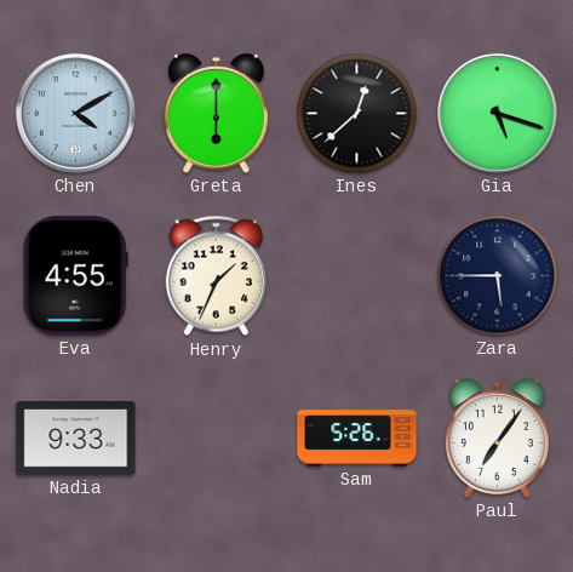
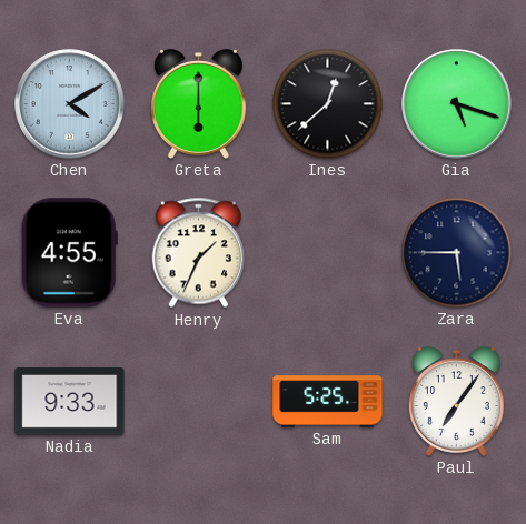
Sam: 5:26 -> 5:25 (328, 402)
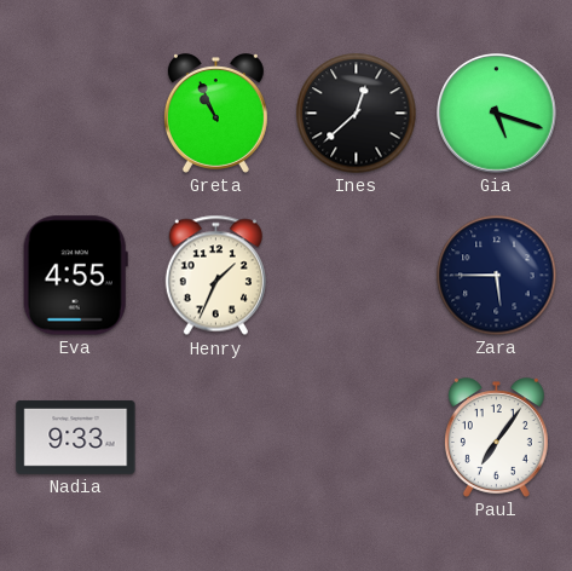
Chen: 4:10 -> none (70, 104)
Greta: 6:00 -> 10:56 (215, 114)
Sam: 5:25 -> none (328, 402)
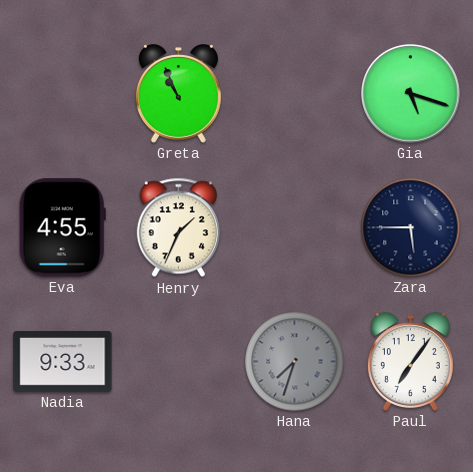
Ines: 12:38 -> none (357, 114)
Hana: none -> 7:33 (295, 362)
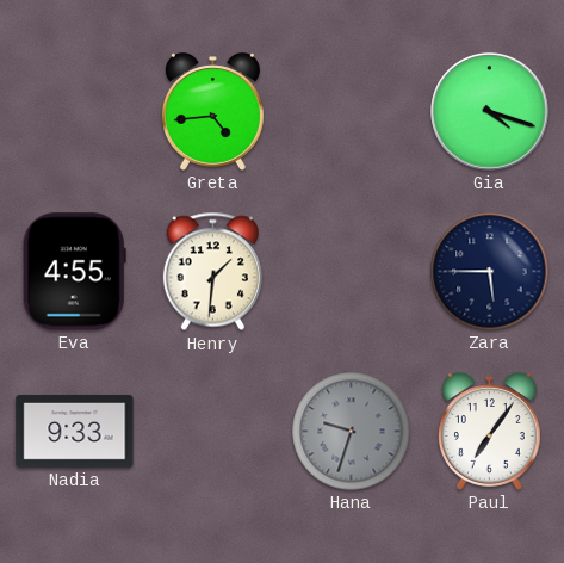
Greta: 10:56 -> 4:44 (212, 112)
Gia: 5:18 -> 4:18 (490, 112)
Henry: 1:34 -> 1:31 (212, 272)
Hana: 7:33 -> 9:33 (352, 432)
